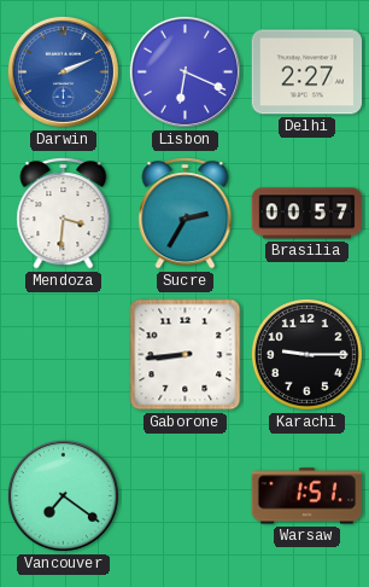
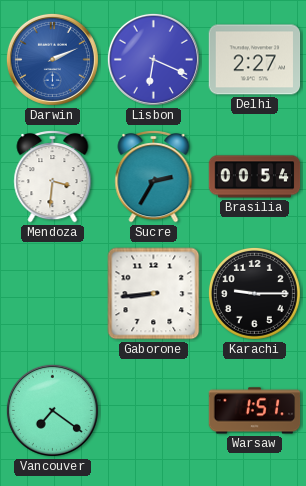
Brasilia: 00:57 -> 00:54 (255, 177)
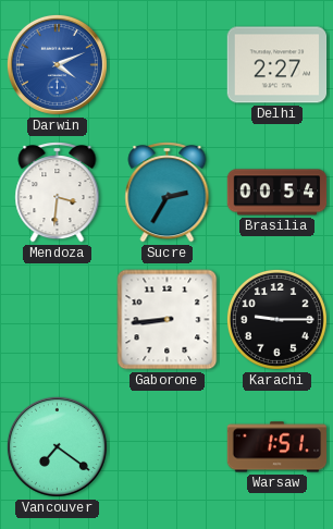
Darwin: 2:11 -> 4:11 (57, 64)
Lisbon: 6:19 -> none (153, 59)
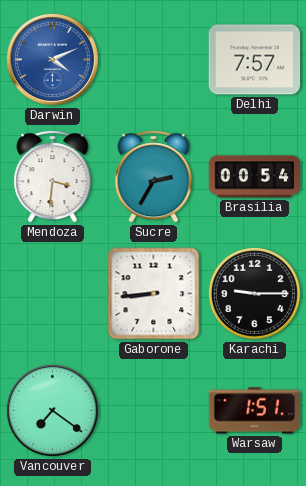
Delhi: 2:27 -> 7:57 (255, 60)
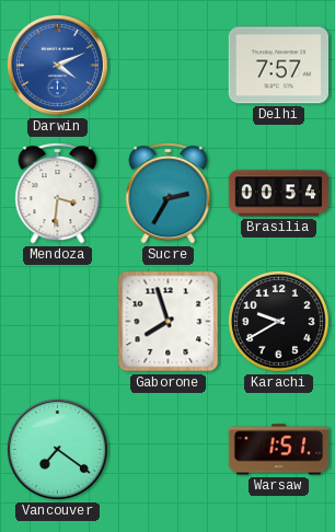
Gaborone: 8:44 -> 7:57 (169, 322)
Karachi: 9:15 -> 9:40 (278, 321)
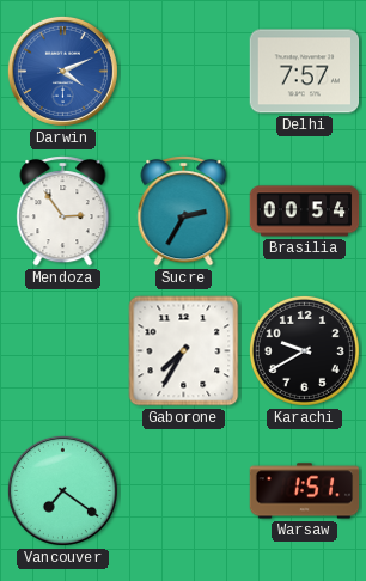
Mendoza: 3:31 -> 2:54 (63, 212)
Gaborone: 7:57 -> 7:35 (184, 351)
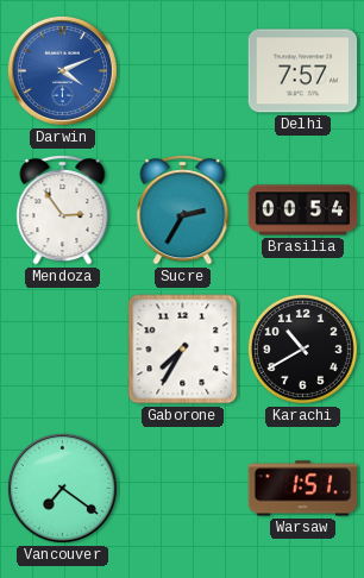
Karachi: 9:40 -> 10:40 (302, 348)
